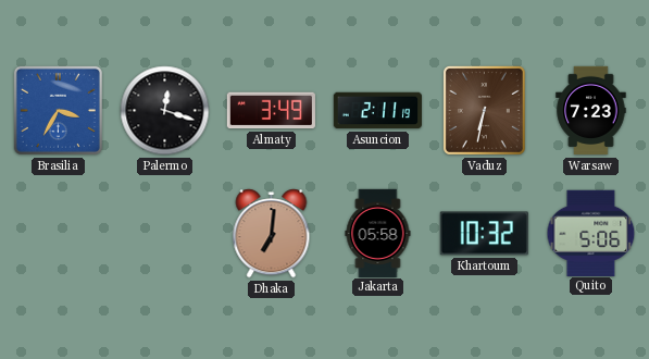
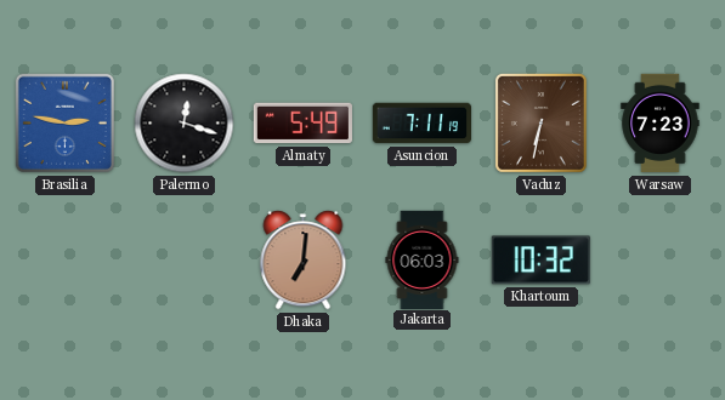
Brasilia: 3:35 -> 2:47 (64, 122)
Almaty: 3:49 -> 5:49 (302, 124)
Asuncion: 2:11 -> 7:11 (421, 124)
Jakarta: 05:58 -> 06:03 (423, 259)
Quito: 5:06 -> none (591, 233)
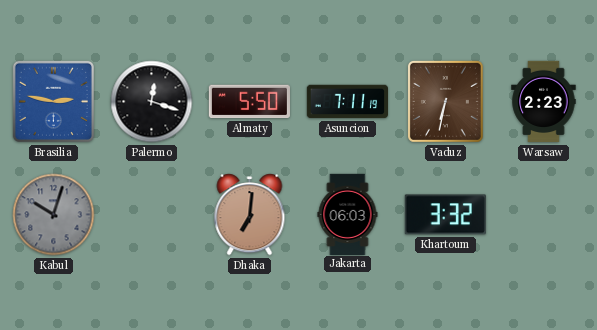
Almaty: 5:49 -> 5:50 (249, 102)
Warsaw: 7:23 -> 2:23 (544, 102)
Kabul: none -> 10:03 (54, 215)
Khartoum: 10:32 -> 3:32 (445, 215)
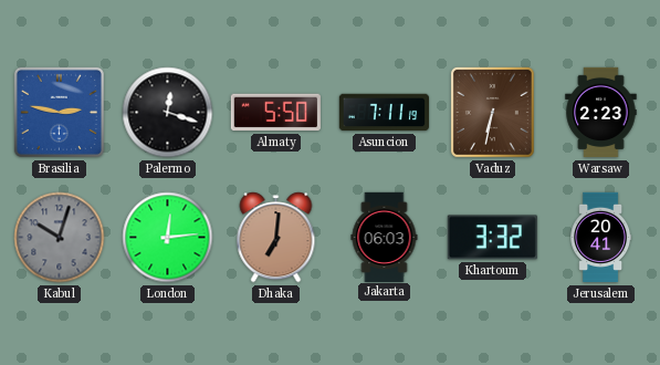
London: none -> 12:14 (168, 238)
Jerusalem: none -> 20:41 (601, 238)
